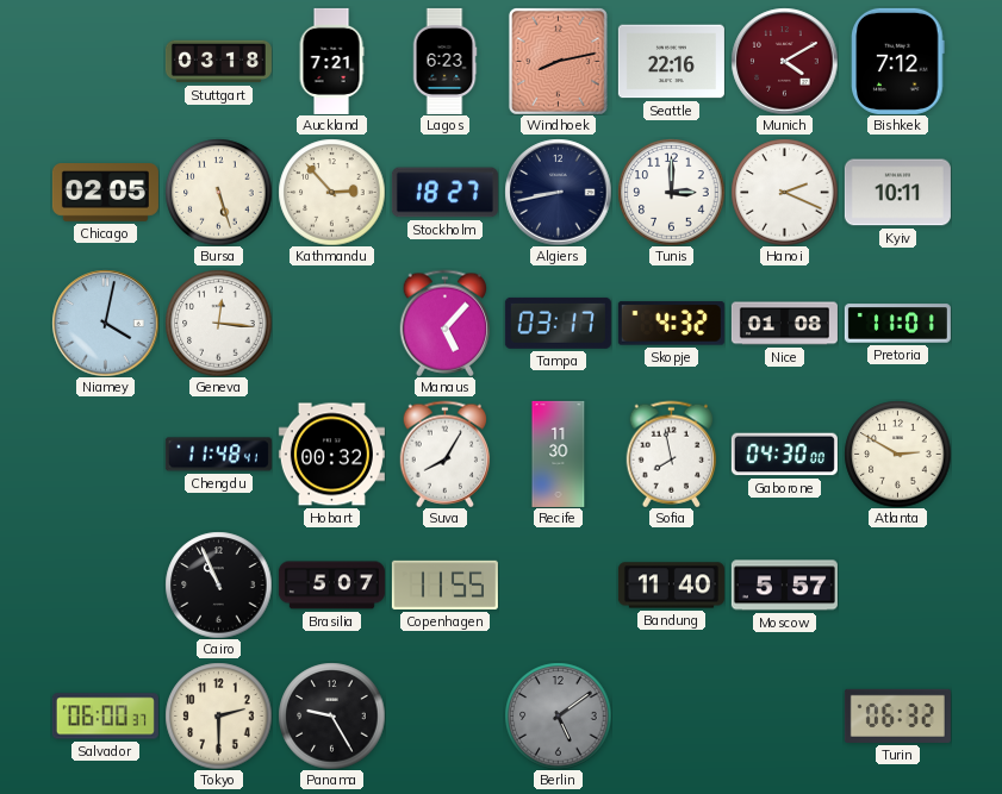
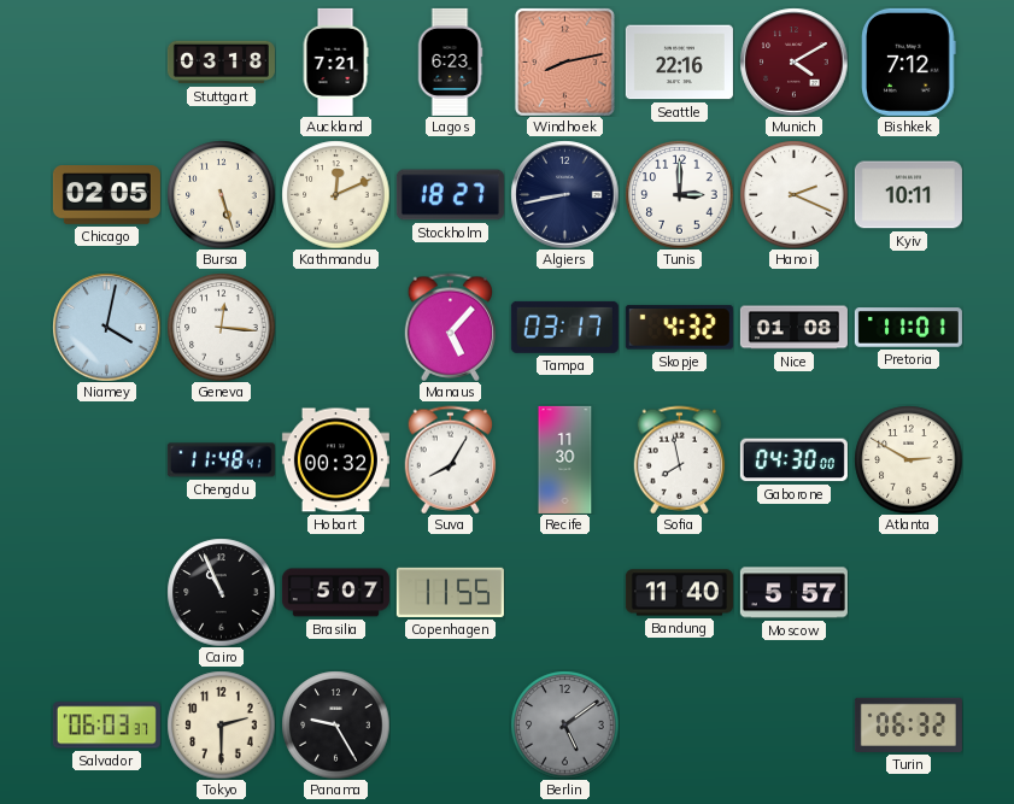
Kathmandu: 2:53 -> 12:11 (335, 194)
Salvador: 06:00 -> 06:03 (106, 726)
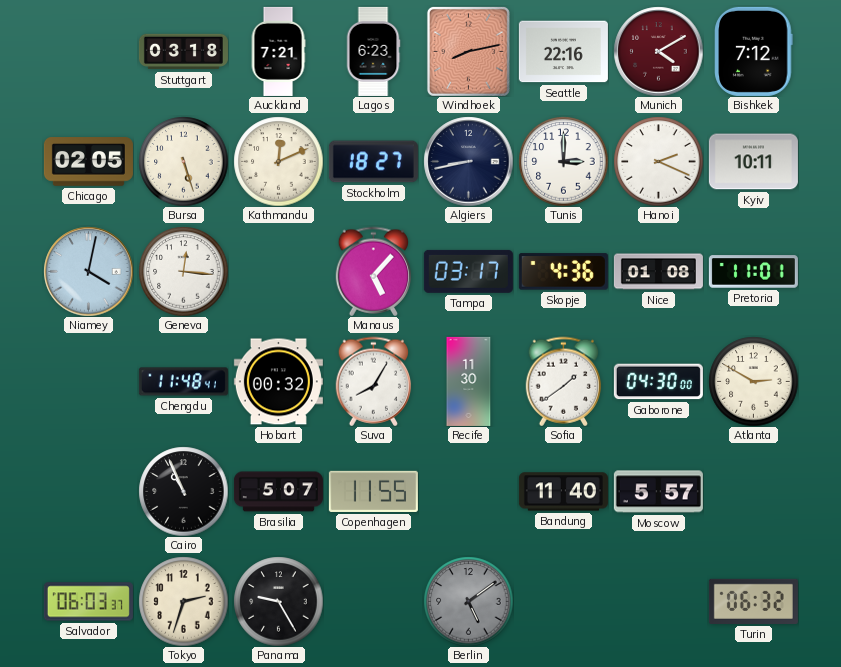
Skopje: 4:32 -> 4:36 (563, 272)
Sofia: 7:58 -> 1:39 (564, 381)
Tokyo: 2:30 -> 2:33 (183, 601)
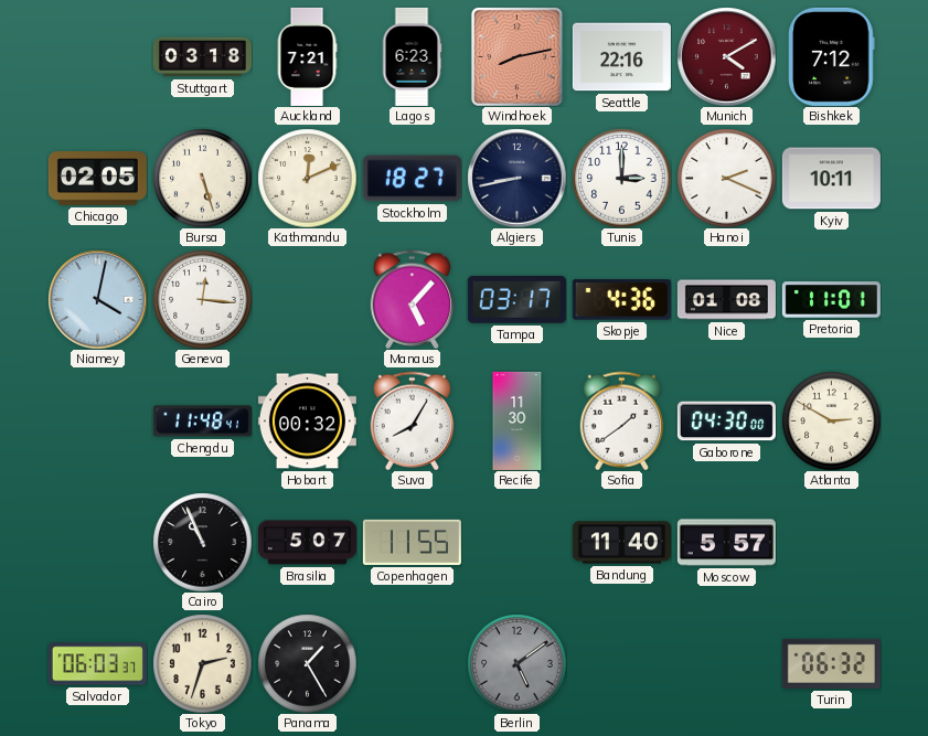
Panama: 9:25 -> 1:25 (307, 663)
